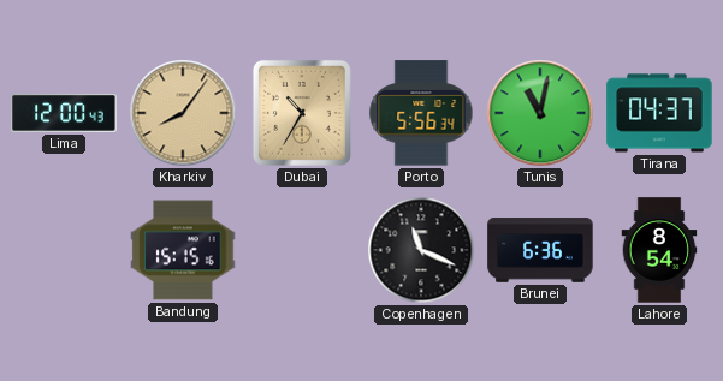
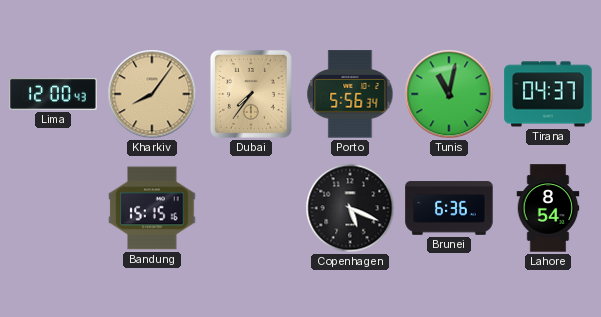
Dubai: 10:35 -> 7:36 (251, 94)
Copenhagen: 11:19 -> 5:19 (350, 208)
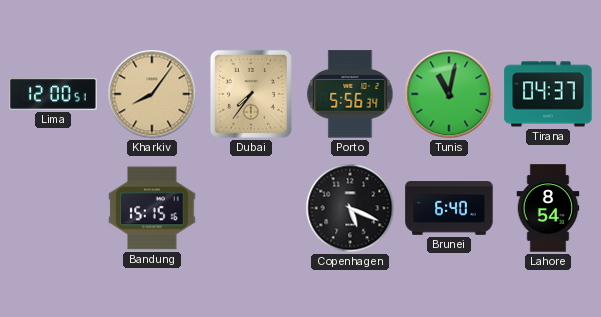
Lima: 12:00:43 -> 12:00:51 (53, 94)
Brunei: 6:36 -> 6:40 (449, 208)
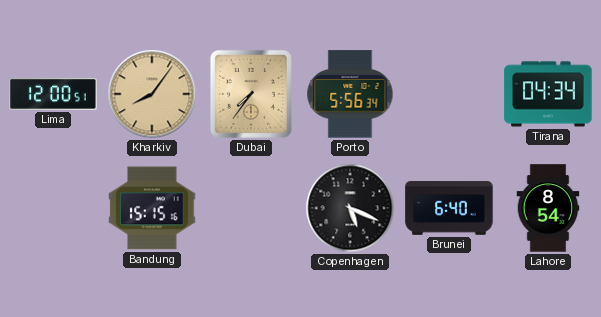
Tunis: 11:02 -> none (449, 94)
Tirana: 04:37 -> 04:34 (548, 94)
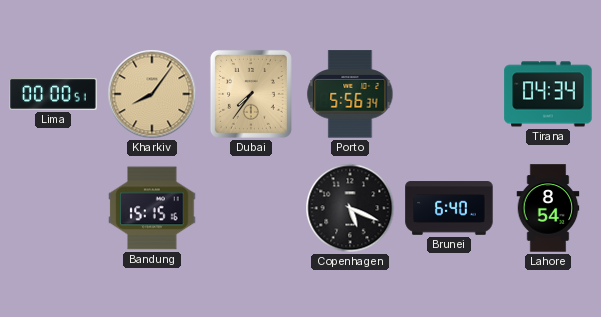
Lima: 12:00 -> 00:00 (53, 94)
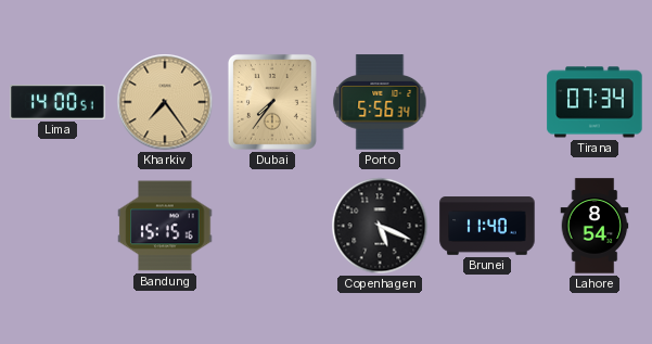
Lima: 00:00 -> 14:00 (57, 102)
Kharkiv: 8:06 -> 7:24 (165, 102)
Tirana: 04:34 -> 07:34 (595, 102)
Brunei: 6:40 -> 11:40 (487, 226)
